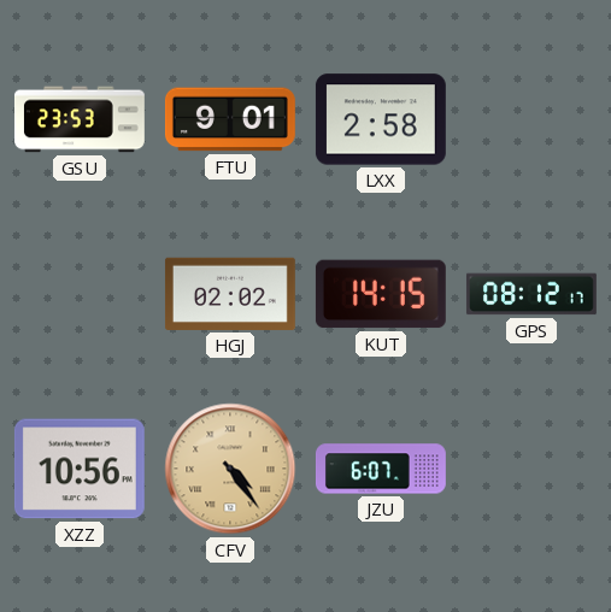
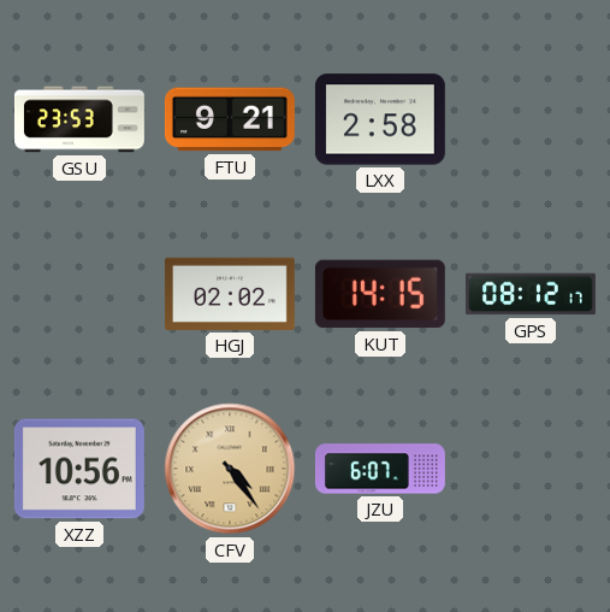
FTU: 9:01 -> 9:21 (230, 119)
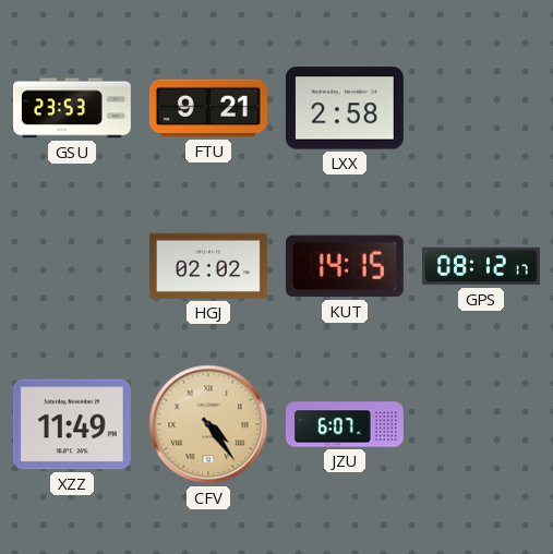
XZZ: 10:56 -> 11:49 (72, 424)
